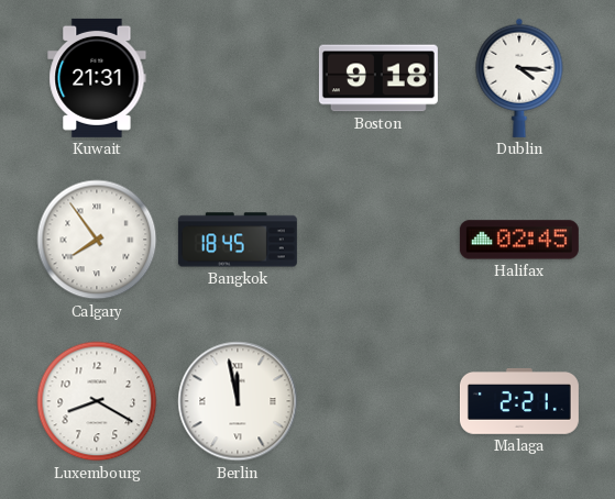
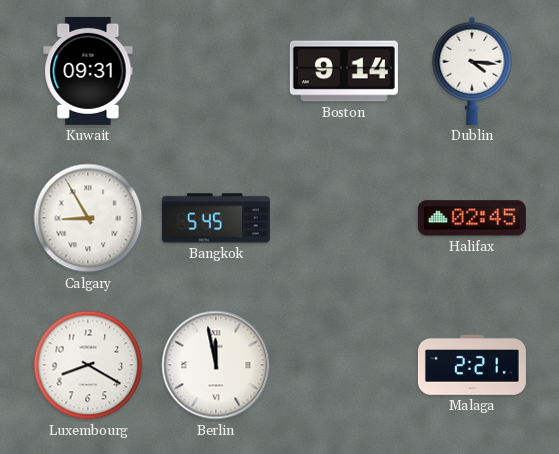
Kuwait: 21:31 -> 09:31 (88, 71)
Boston: 9:18 -> 9:14 (344, 71)
Calgary: 7:54 -> 8:55 (88, 218)
Bangkok: 18:45 -> 5:45 (216, 218)
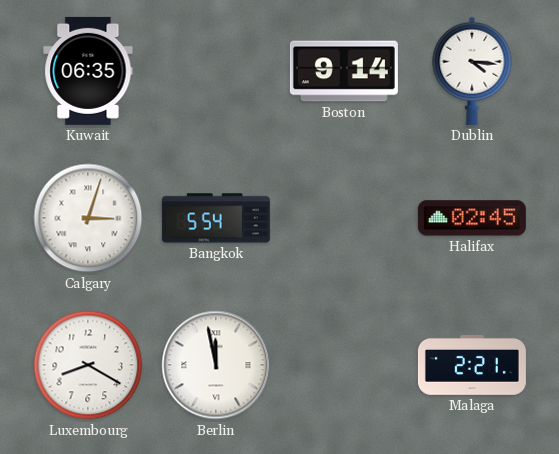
Kuwait: 09:31 -> 06:35 (88, 71)
Calgary: 8:55 -> 3:03 (88, 218)
Bangkok: 5:45 -> 5:54 (216, 218)
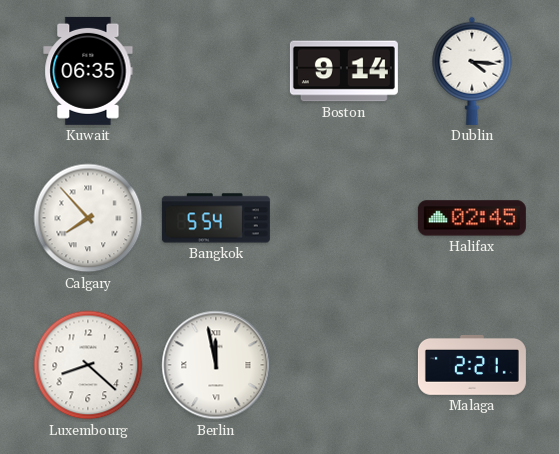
Calgary: 3:03 -> 7:53 (88, 218)
Luxembourg: 8:20 -> 8:22 (88, 365)
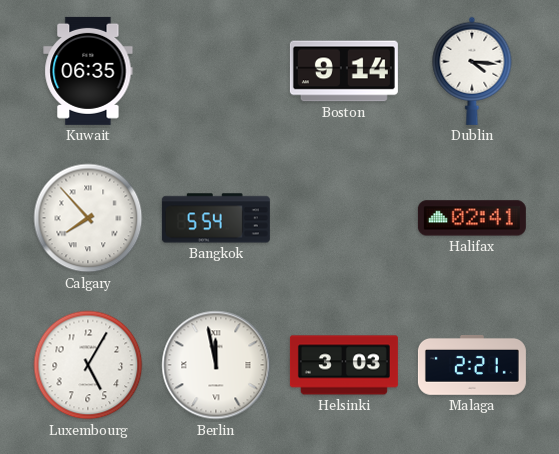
Halifax: 02:45 -> 02:41 (472, 218)
Luxembourg: 8:22 -> 5:05 (88, 365)
Helsinki: none -> 3:03 (344, 365)
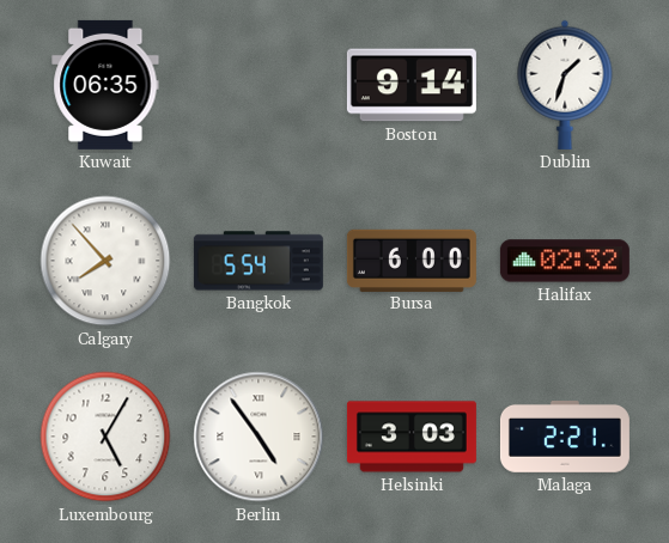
Dublin: 4:16 -> 1:33 (565, 85)
Bursa: none -> 6:00 (412, 260)
Halifax: 02:41 -> 02:32 (565, 261)
Berlin: 11:58 -> 4:54 (259, 437)
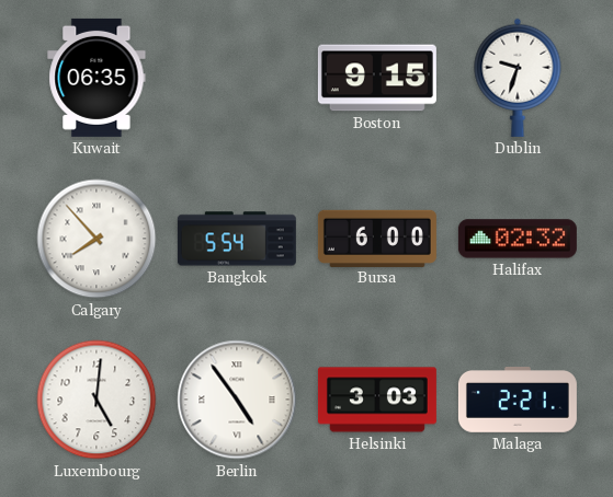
Boston: 9:14 -> 9:15 (377, 78)
Dublin: 1:33 -> 9:33 (518, 78)
Luxembourg: 5:05 -> 5:01 (97, 400)
